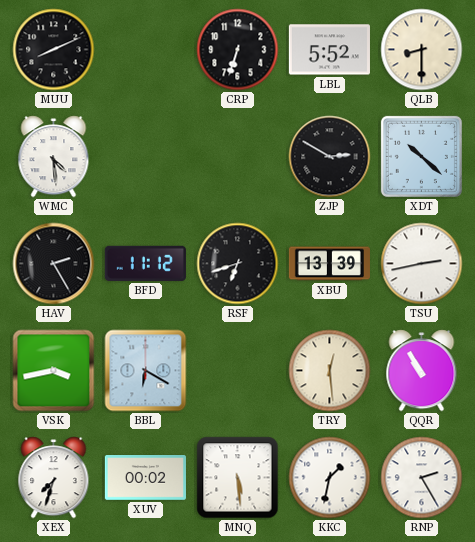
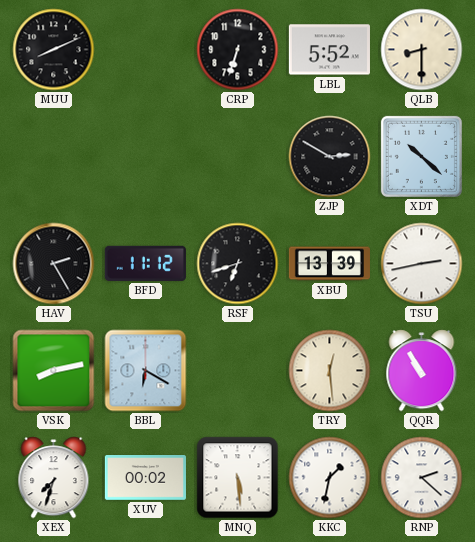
WMC: 4:29 -> none (54, 157)
VSK: 3:43 -> 8:13 (54, 371)
RNP: 2:25 -> 2:22 (422, 478)
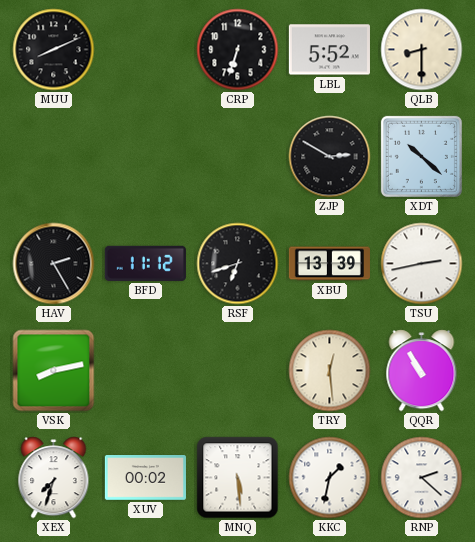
BBL: 6:20 -> none (146, 371)
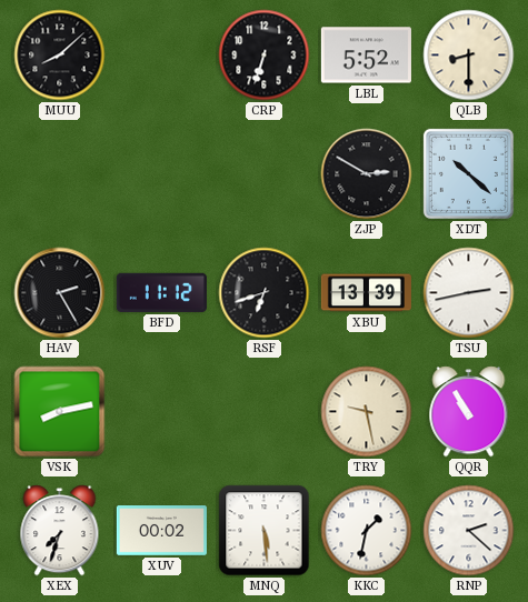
MUU: 8:11 -> 8:08 (60, 56)
TRY: 12:29 -> 9:28 (367, 412)
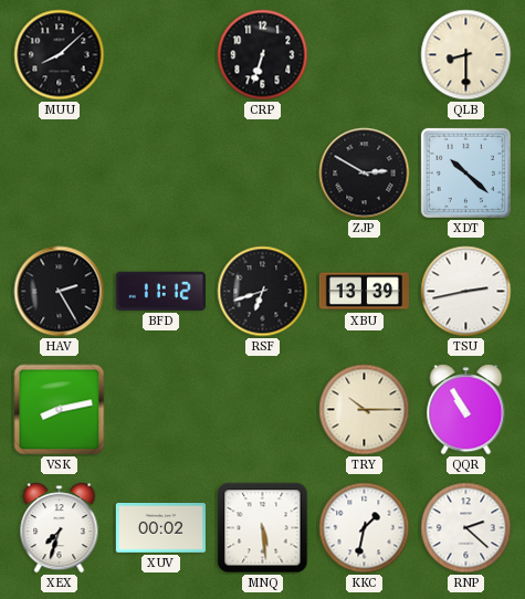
LBL: 5:52 -> none (366, 56)
TRY: 9:28 -> 10:15 (365, 410)
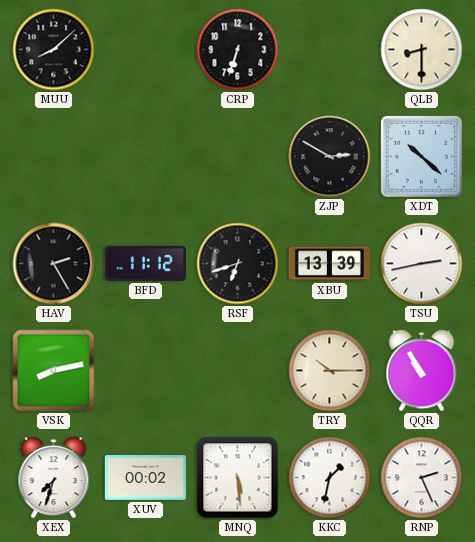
RNP: 2:22 -> 2:26 (422, 478)
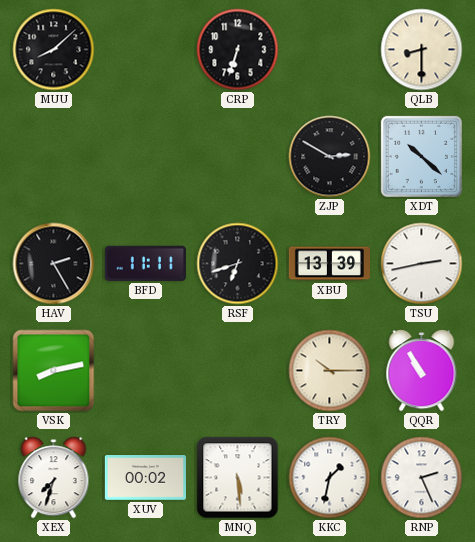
BFD: 11:12 -> 11:11 (145, 263)
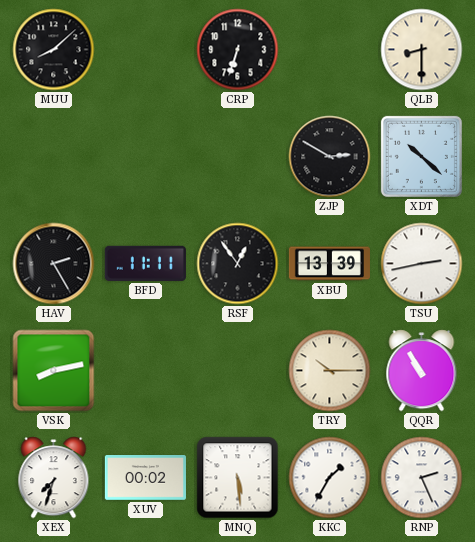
RSF: 6:42 -> 12:54 (238, 264)
KKC: 1:32 -> 1:35 (330, 478)
